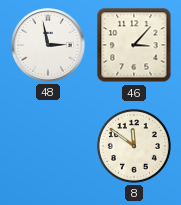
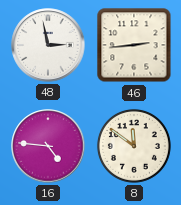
46: 3:07 -> 2:44 (134, 45)
16: none -> 4:46 (48, 146)
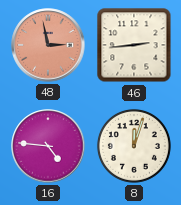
48 dial: white -> salmon (48, 45)
8: 11:51 -> 12:03 (134, 146)
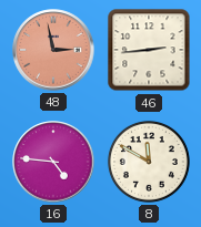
8: 12:03 -> 11:50 (149, 162)
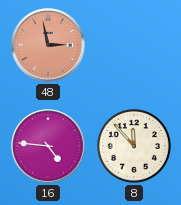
46: 2:44 -> none (149, 50)
8: 11:50 -> 11:53 (134, 146)
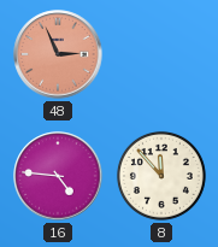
48: 2:58 -> 2:56 (58, 54)
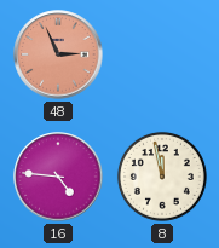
8: 11:53 -> 11:58 (162, 177)
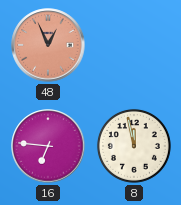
48: 2:56 -> 12:56 (48, 45)
16: 4:46 -> 6:46 (48, 146)
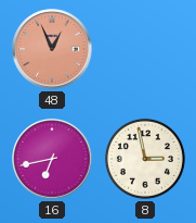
16: 6:46 -> 6:43 (52, 159)
8: 11:58 -> 2:58 (145, 159)
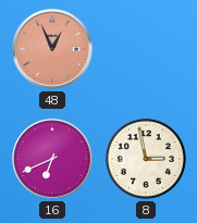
16: 6:43 -> 6:41 (52, 159)
